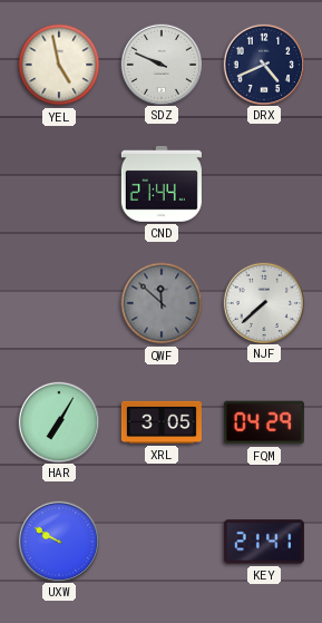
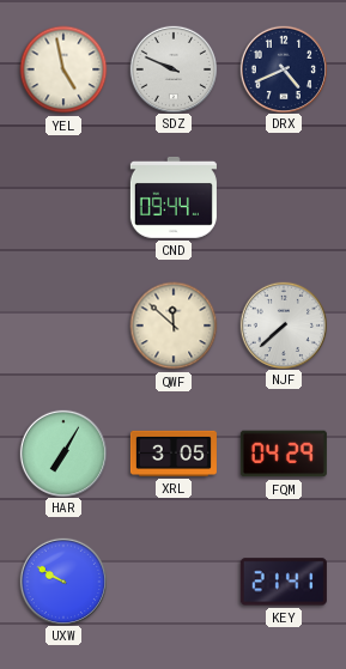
CND: 21:44 -> 09:44 (174, 197)
QWF dial: grey -> cream (174, 326)
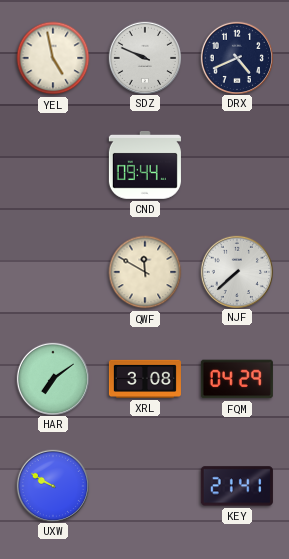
QWF: 11:52 -> 11:50 (145, 272)
HAR: 7:05 -> 7:09 (52, 378)
XRL: 3:05 -> 3:08 (145, 379)
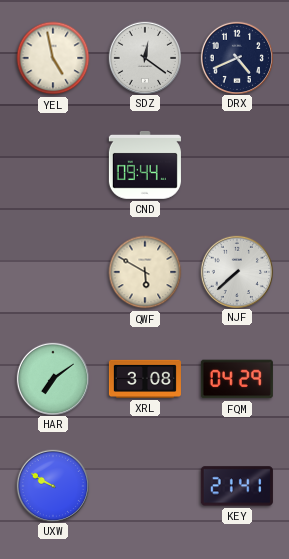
SDZ: 9:49 -> 12:21 (144, 57)
QWF: 11:50 -> 5:50 (145, 272)
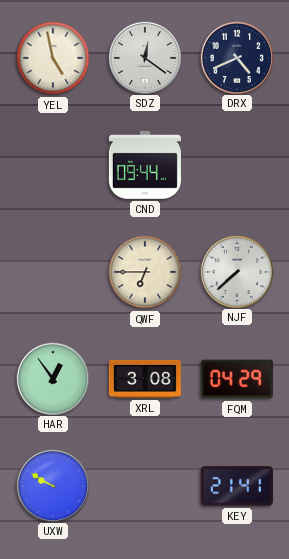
QWF: 5:50 -> 6:45 (145, 272)
HAR: 7:09 -> 12:54 (52, 378)
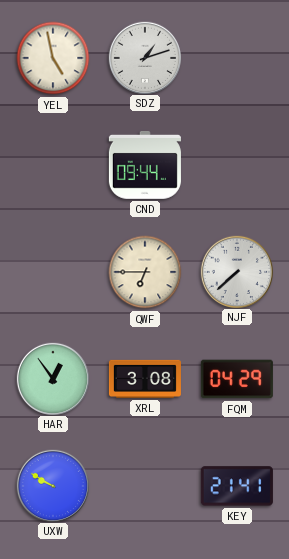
SDZ: 12:21 -> 1:12 (144, 57)
DRX: 4:41 -> none (236, 57)
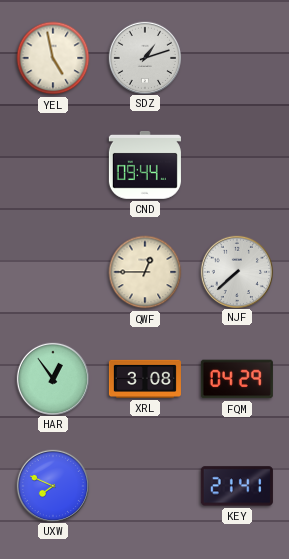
QWF: 6:45 -> 12:45 (145, 272)
UXW: 9:50 -> 7:49 (52, 485)
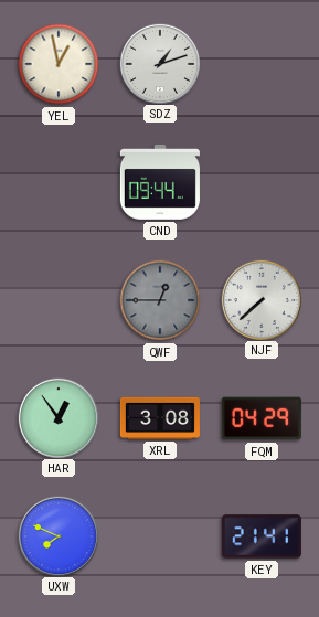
YEL: 4:58 -> 12:58 (59, 64)
QWF dial: cream -> grey (160, 300)
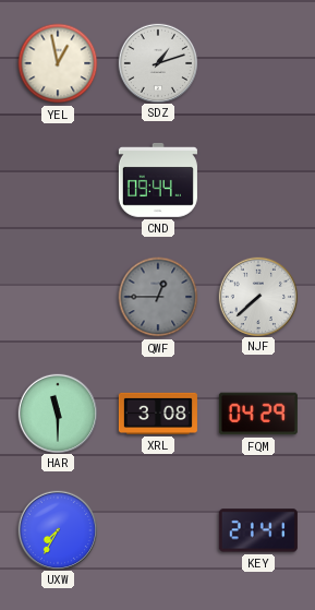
HAR: 12:54 -> 11:30 (57, 412)
UXW: 7:49 -> 7:35 (57, 529)
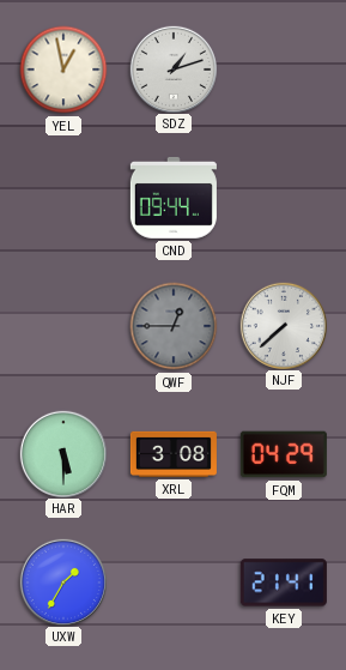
HAR: 11:30 -> 5:30 (62, 453)
UXW: 7:35 -> 1:35 (62, 581)
